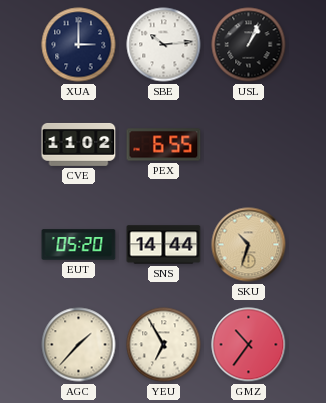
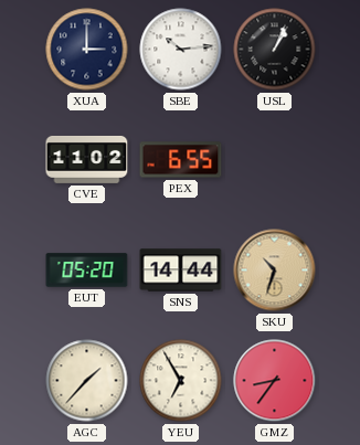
GMZ: 10:36 -> 8:36 (275, 381)
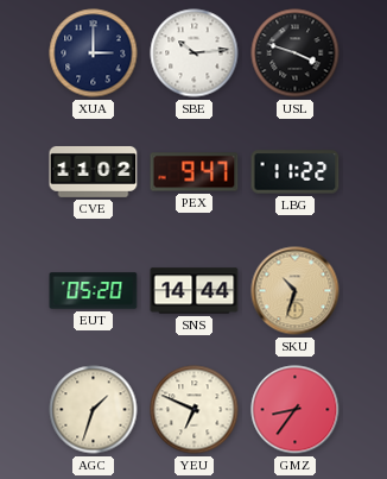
USL: 1:04 -> 3:48 (296, 53)
PEX: 6:55 -> 9:47 (195, 172)
LBG: none -> 11:22 (296, 172)
AGC: 1:37 -> 1:33 (94, 410)
YEU: 6:55 -> 6:49 (195, 410)
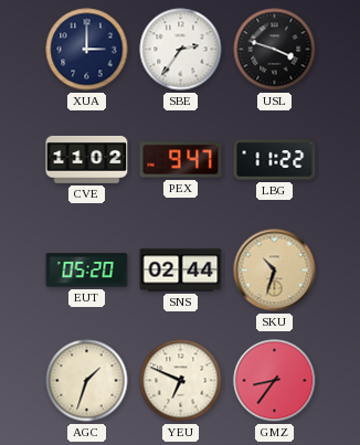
SBE: 10:14 -> 2:36 (181, 50)
SNS: 14:44 -> 02:44 (181, 271)
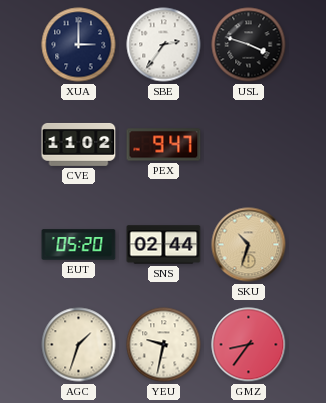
LBG: 11:22 -> none (275, 160)
YEU: 6:49 -> 9:32 (164, 345)
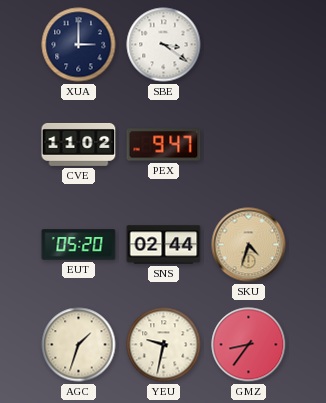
SBE: 2:36 -> 3:21 (164, 45)
USL: 3:48 -> none (249, 45)
SKU: 10:33 -> 4:33 (249, 245)
